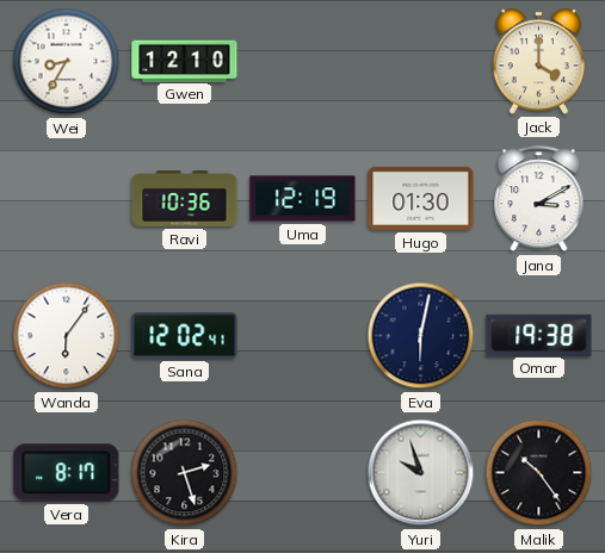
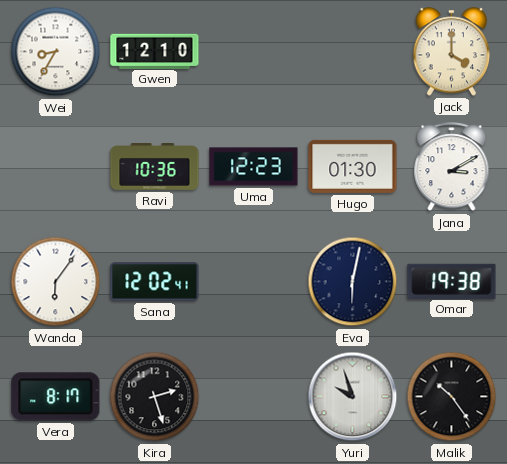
Uma: 12:19 -> 12:23 (254, 167)
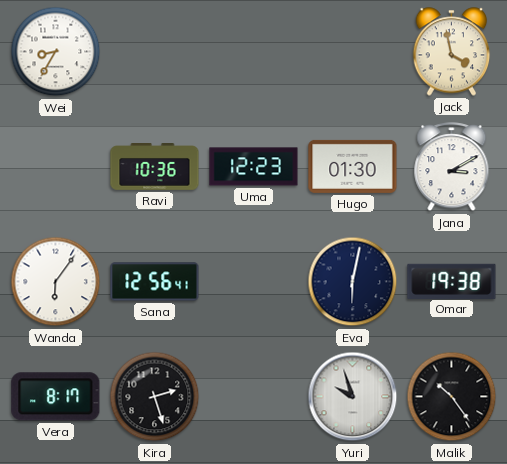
Gwen: 12:10 -> none (155, 51)
Jack: 4:00 -> 3:58 (452, 52)
Sana: 12:02 -> 12:56 (155, 282)
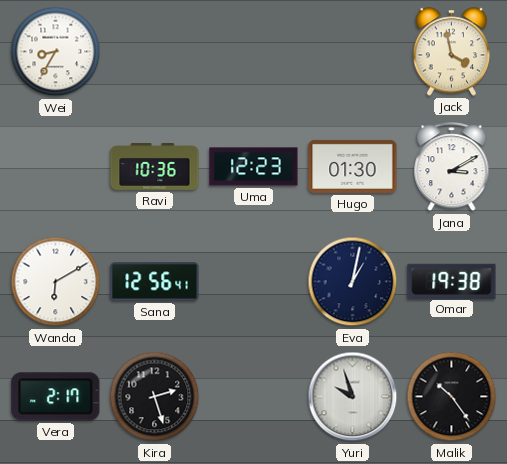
Wanda: 6:06 -> 6:10 (56, 282)
Eva: 6:02 -> 1:02 (353, 282)
Vera: 8:17 -> 2:17 (56, 397)
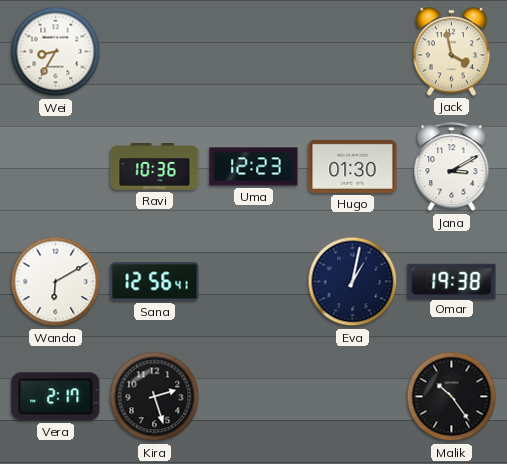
Yuri: 9:57 -> none (353, 397)
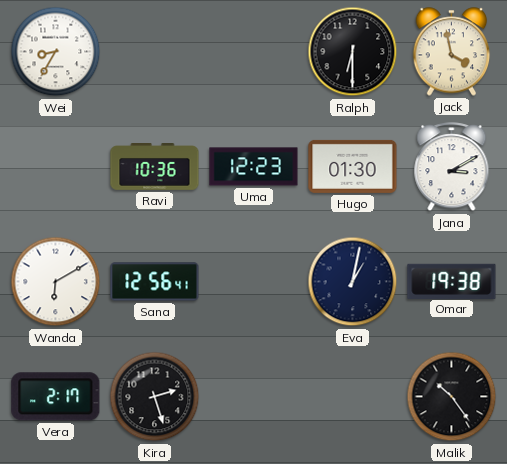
Ralph: none -> 6:30 (353, 52)
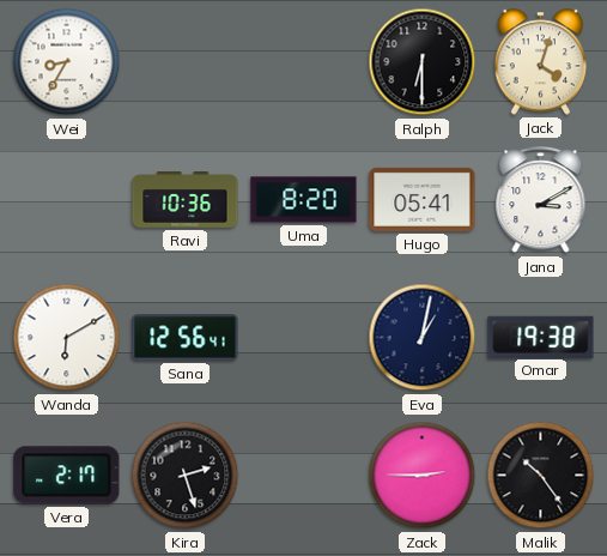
Jack: 3:58 -> 4:03 (541, 62)
Uma: 12:23 -> 8:20 (304, 200)
Hugo: 01:30 -> 05:41 (423, 199)
Zack: none -> 2:45 (423, 476)
